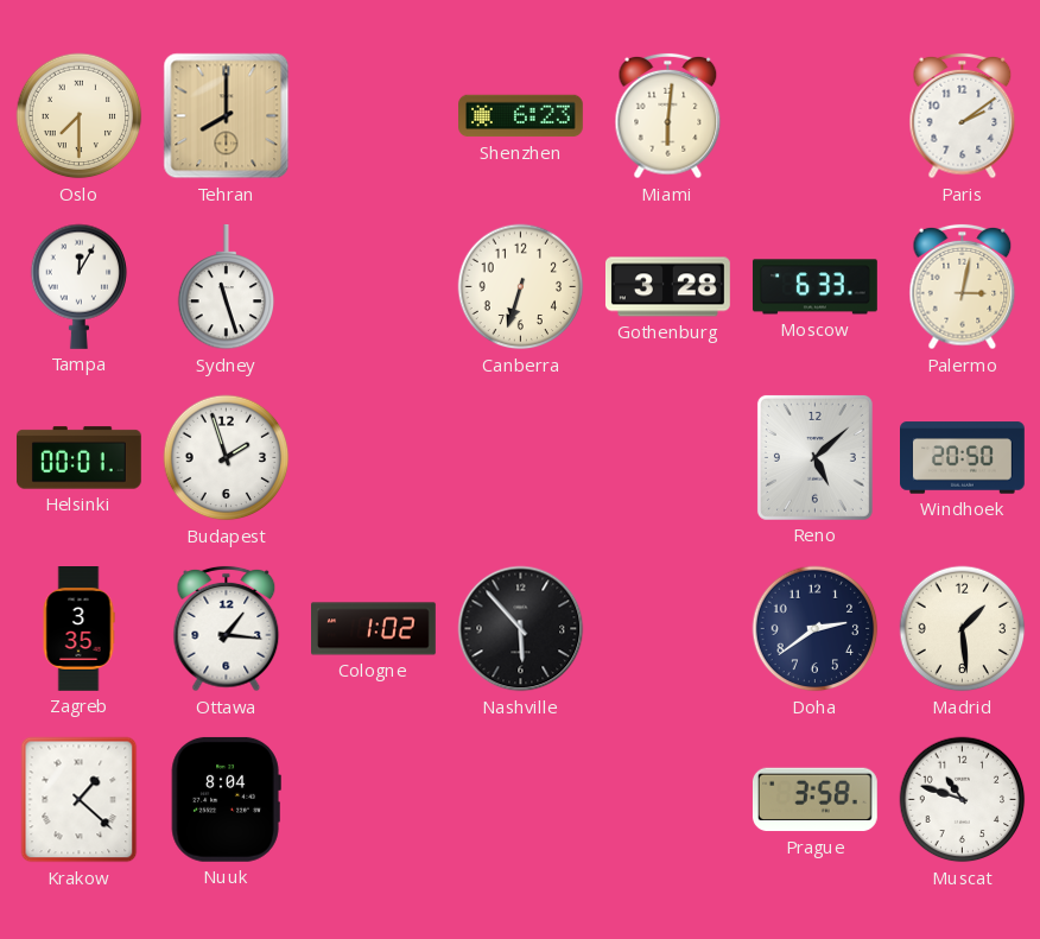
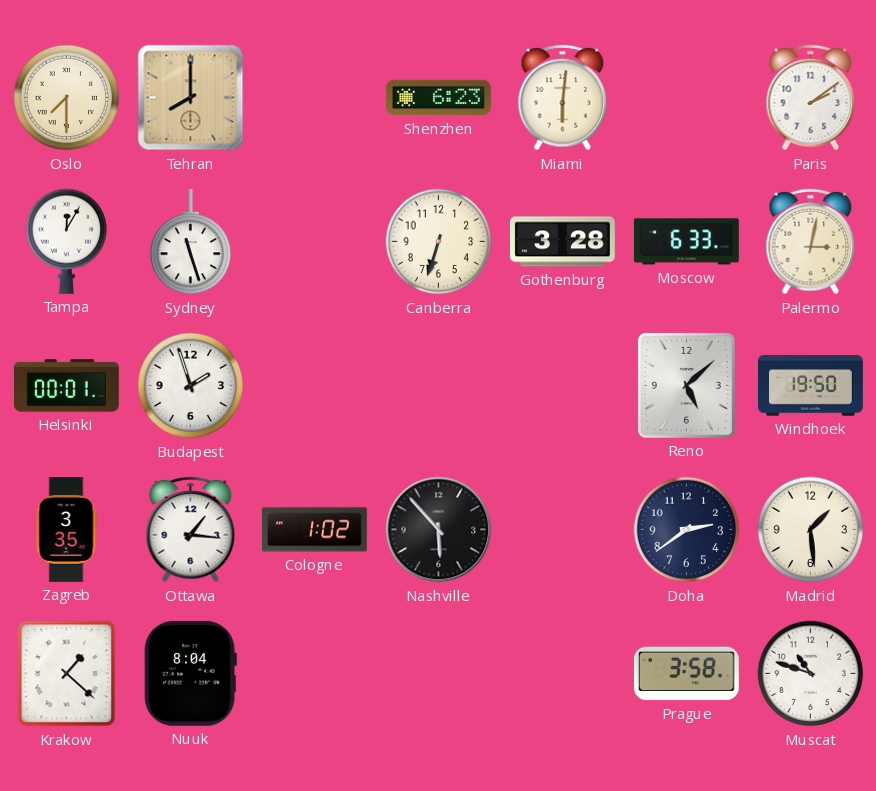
Windhoek: 20:50 -> 19:50 (811, 386)
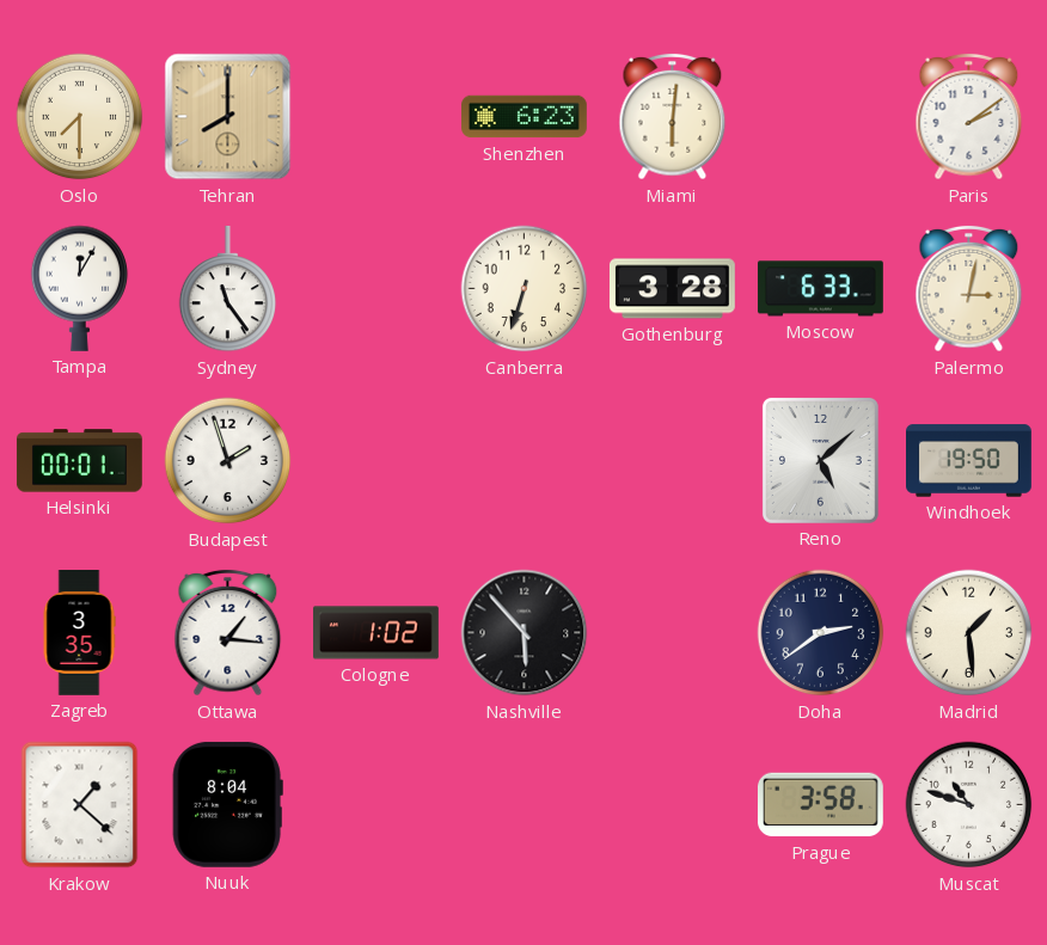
Sydney: 11:27 -> 11:24 (228, 289)
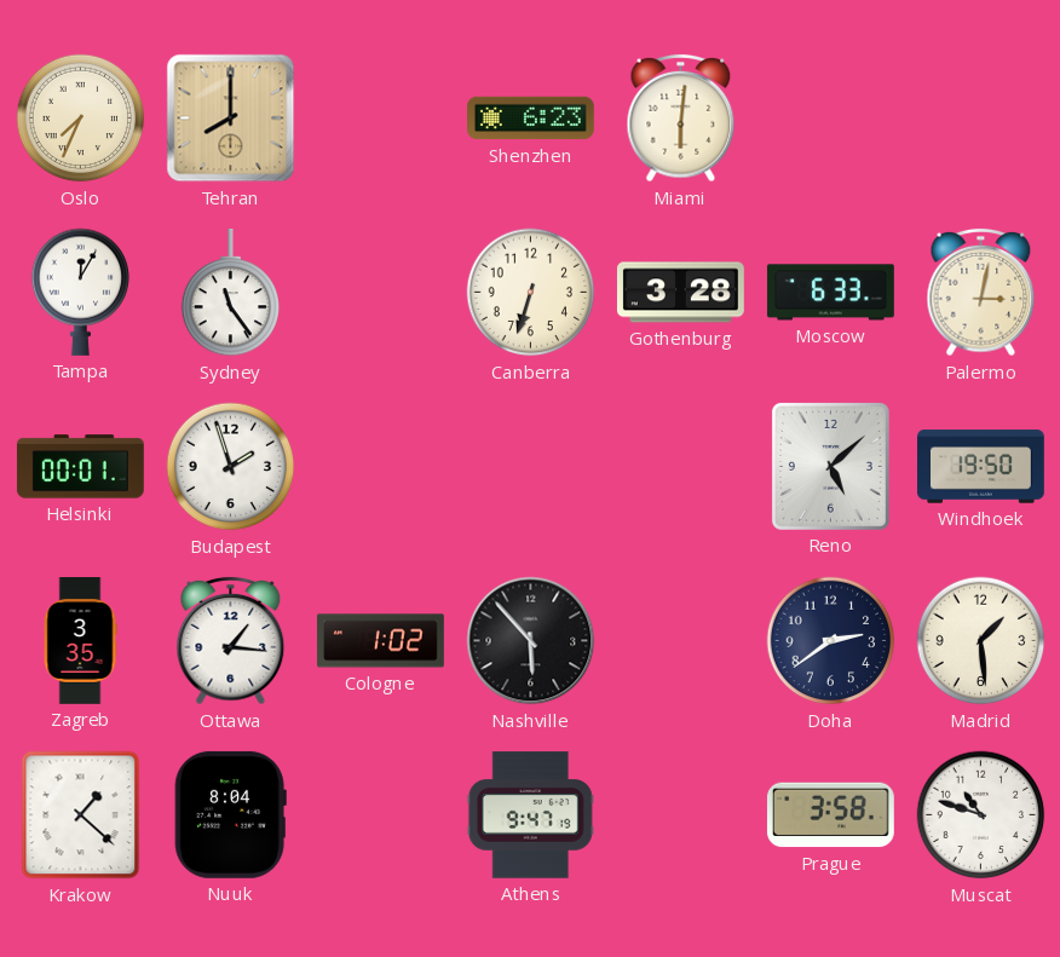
Oslo: 7:30 -> 7:34 (81, 119)
Paris: 2:09 -> none (969, 117)
Athens: none -> 9:47 (530, 815)
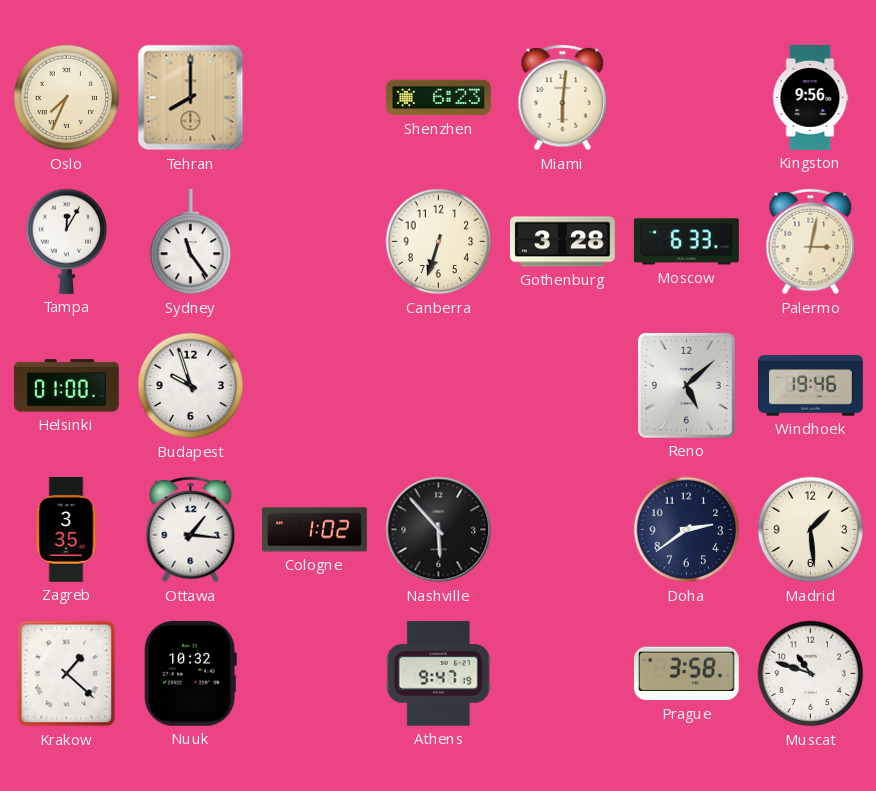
Kingston: none -> 9:56 (810, 98)
Helsinki: 00:01 -> 01:00 (66, 386)
Budapest: 1:57 -> 9:57 (191, 386)
Windhoek: 19:50 -> 19:46 (811, 386)
Nuuk: 8:04 -> 10:32 (190, 673)
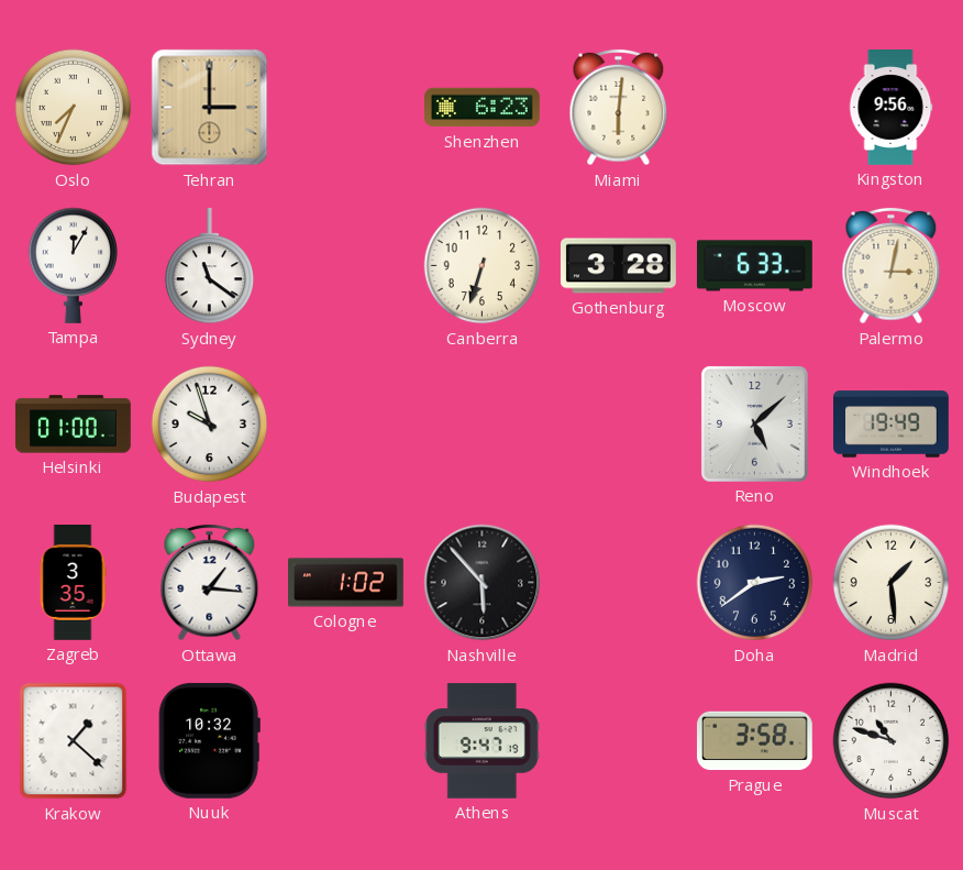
Tehran: 8:00 -> 3:00 (210, 108)
Sydney: 11:24 -> 11:21 (210, 266)
Windhoek: 19:46 -> 19:49 (892, 425)
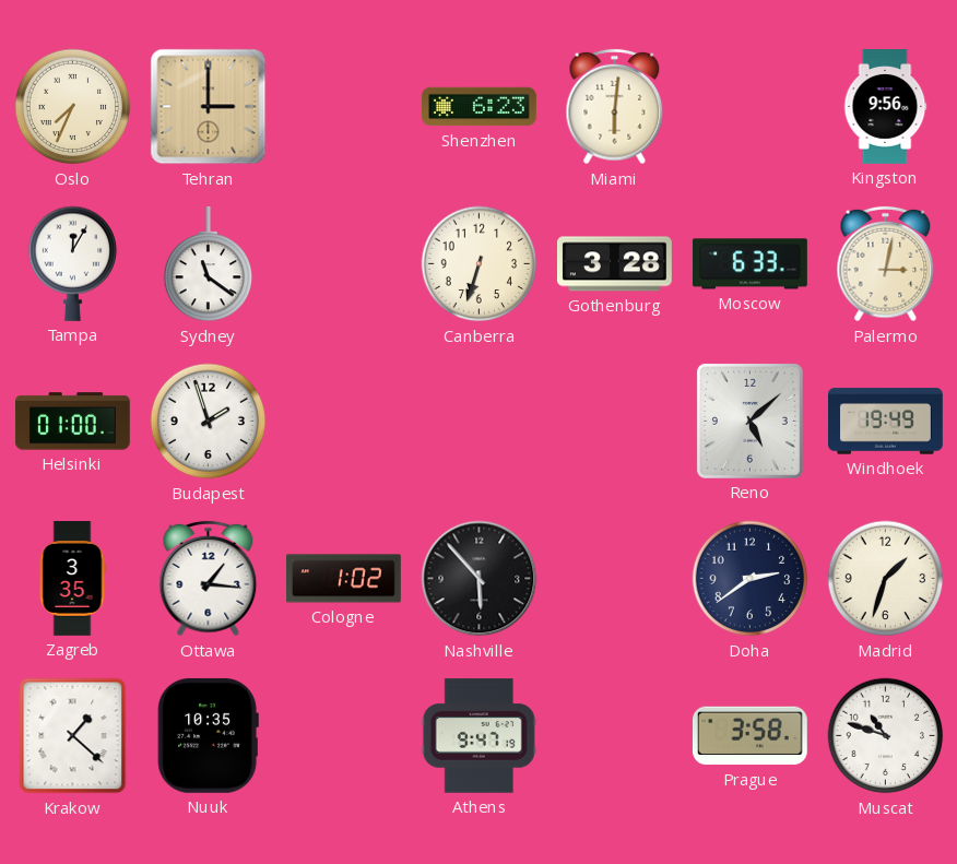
Budapest: 9:57 -> 1:57 (209, 422)
Madrid: 1:29 -> 1:33 (886, 579)
Nuuk: 10:32 -> 10:35 (208, 735)
